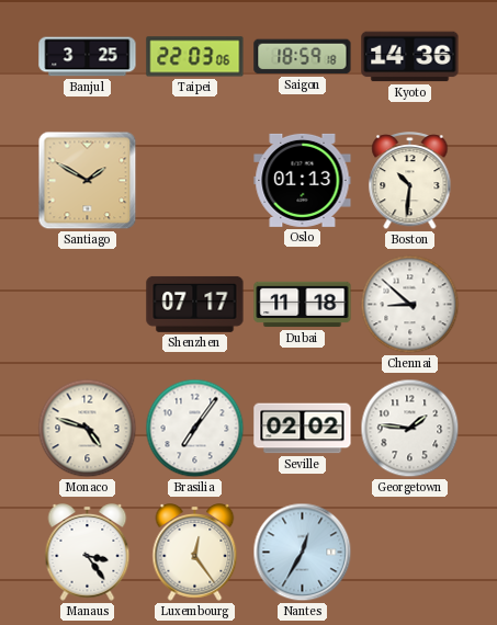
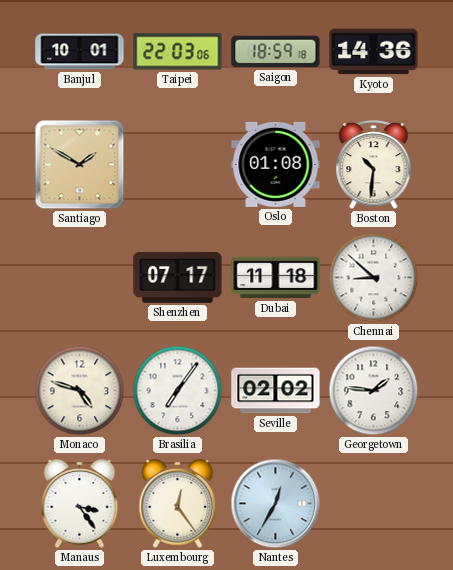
Banjul: 3:25 -> 10:01 (80, 52)
Oslo: 01:13 -> 01:08 (276, 164)
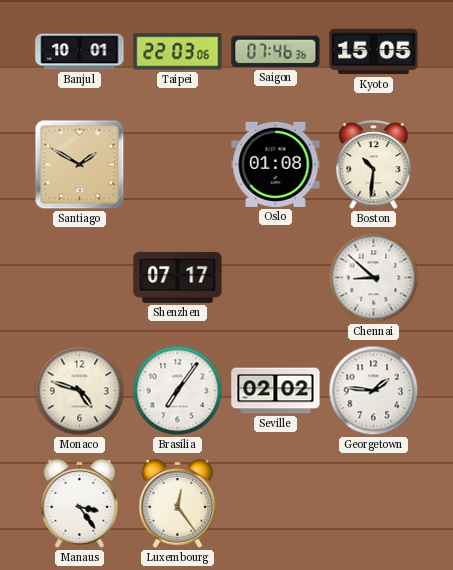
Saigon: 18:59 -> 07:46 (276, 52)
Kyoto: 14:36 -> 15:05 (374, 52)
Dubai: 11:18 -> none (276, 278)
Nantes: 12:35 -> none (276, 504)
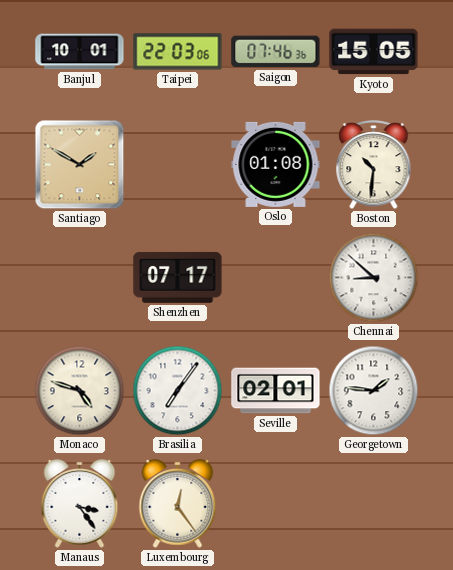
Seville: 02:02 -> 02:01 (276, 391)
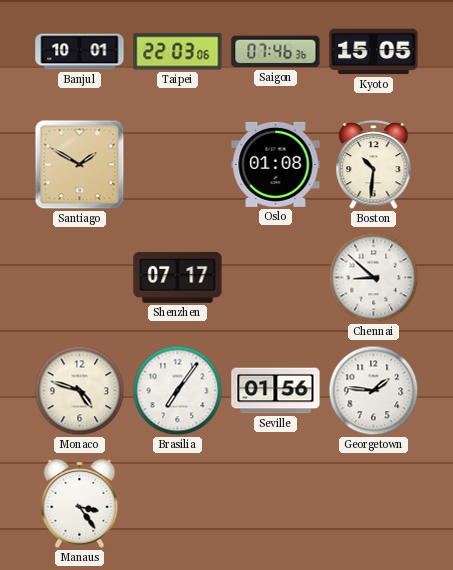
Seville: 02:01 -> 01:56 (276, 391)
Luxembourg: 12:24 -> none (178, 504)
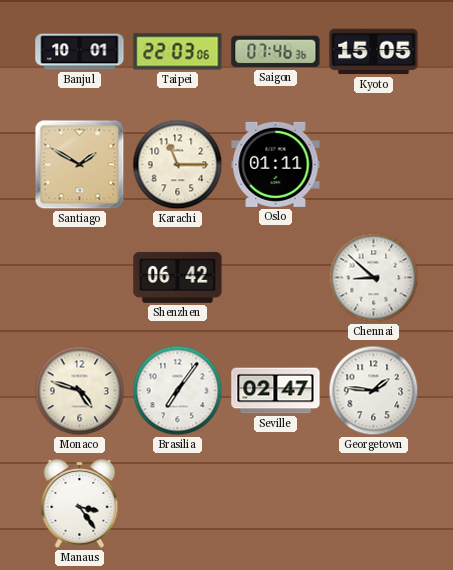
Karachi: none -> 11:15 (178, 165)
Oslo: 01:08 -> 01:11 (276, 164)
Boston: 10:31 -> none (374, 166)
Shenzhen: 07:17 -> 06:42 (178, 277)
Seville: 01:56 -> 02:47 (276, 391)
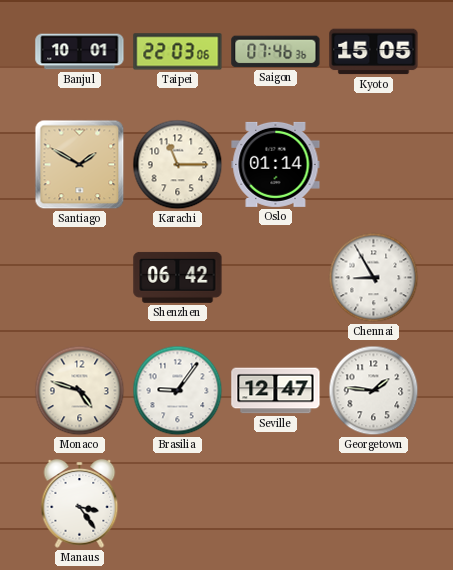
Oslo: 01:11 -> 01:14 (276, 164)
Chennai: 8:52 -> 8:55 (374, 278)
Brasilia: 7:06 -> 9:06 (178, 391)
Seville: 02:47 -> 12:47 (276, 391)
